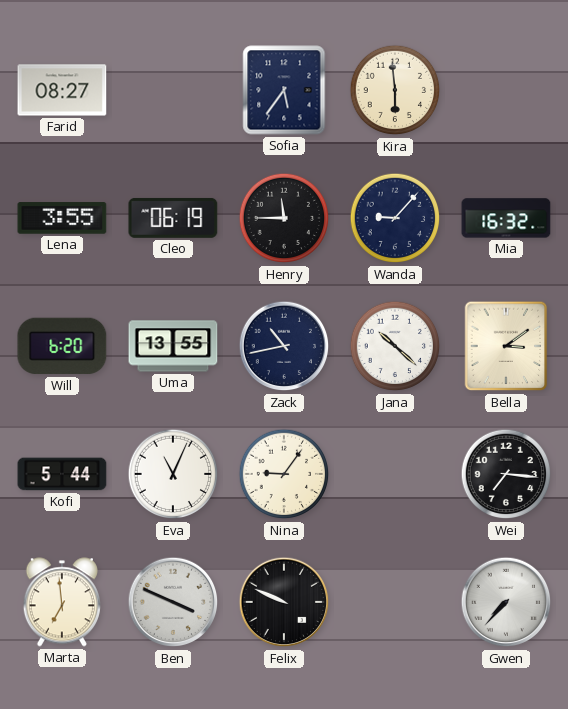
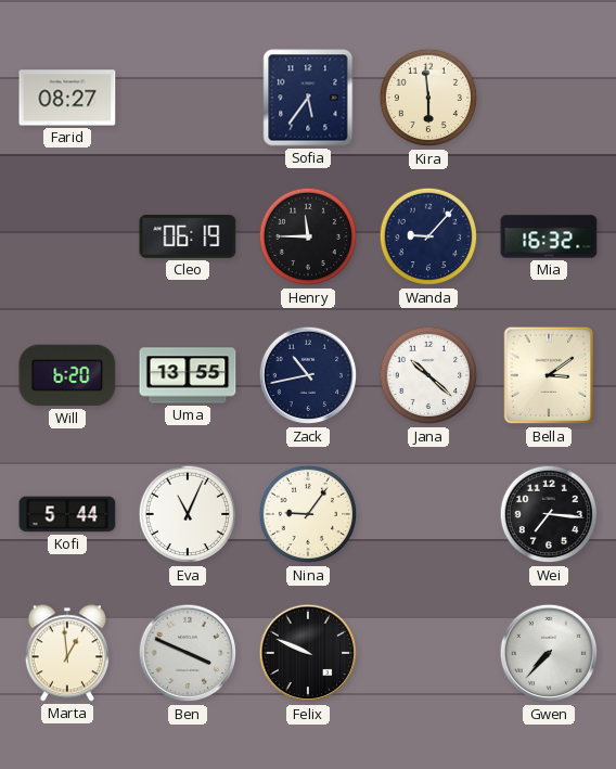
Lena: 3:55 -> none (62, 218)
Marta: 6:59 -> 12:59 (67, 653)
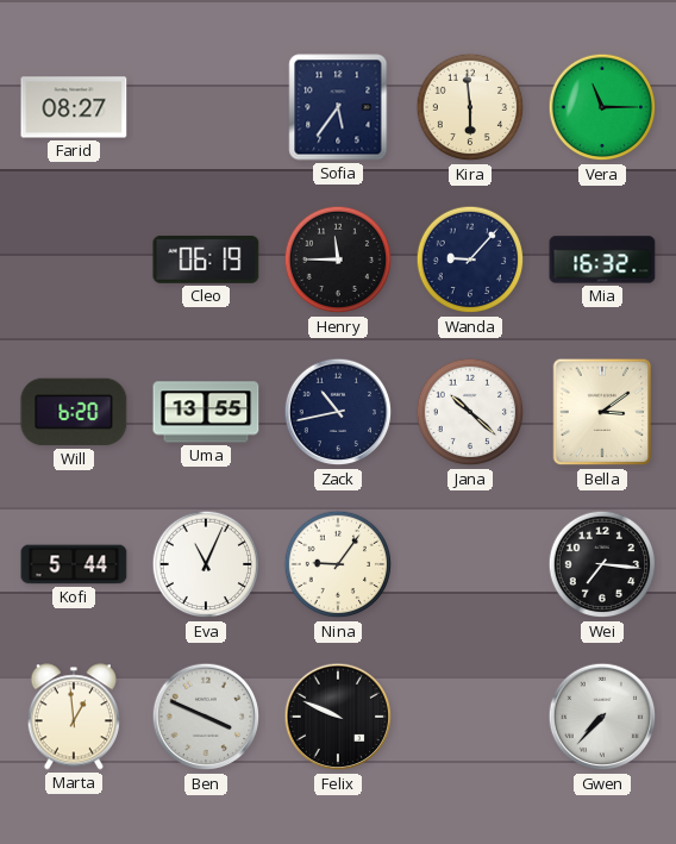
Vera: none -> 11:15 (602, 107)
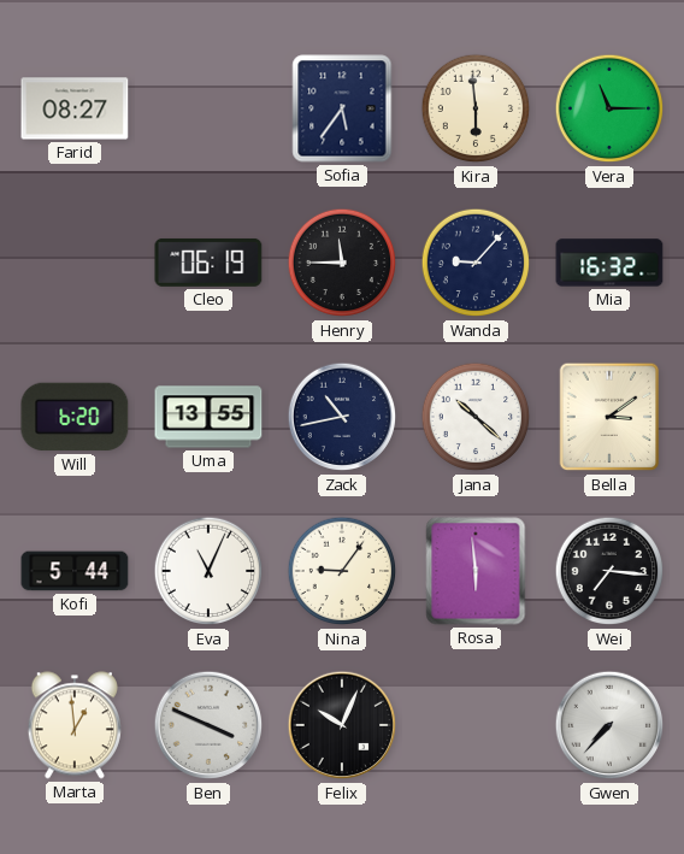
Rosa: none -> 5:59 (476, 571)
Felix: 9:49 -> 10:04 (342, 725)
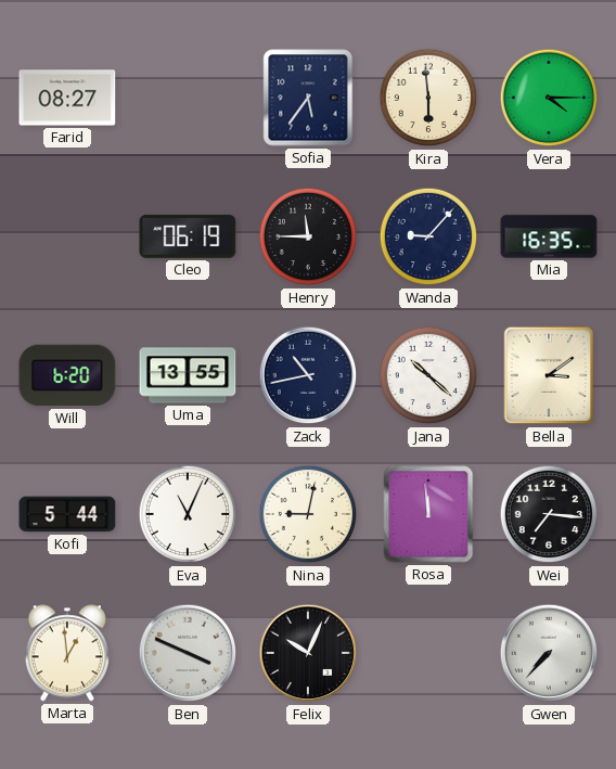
Vera: 11:15 -> 4:15 (549, 98)
Mia: 16:32 -> 16:35 (549, 236)
Nina: 9:06 -> 9:02 (308, 514)
Rosa: 5:59 -> 11:59 (428, 514)
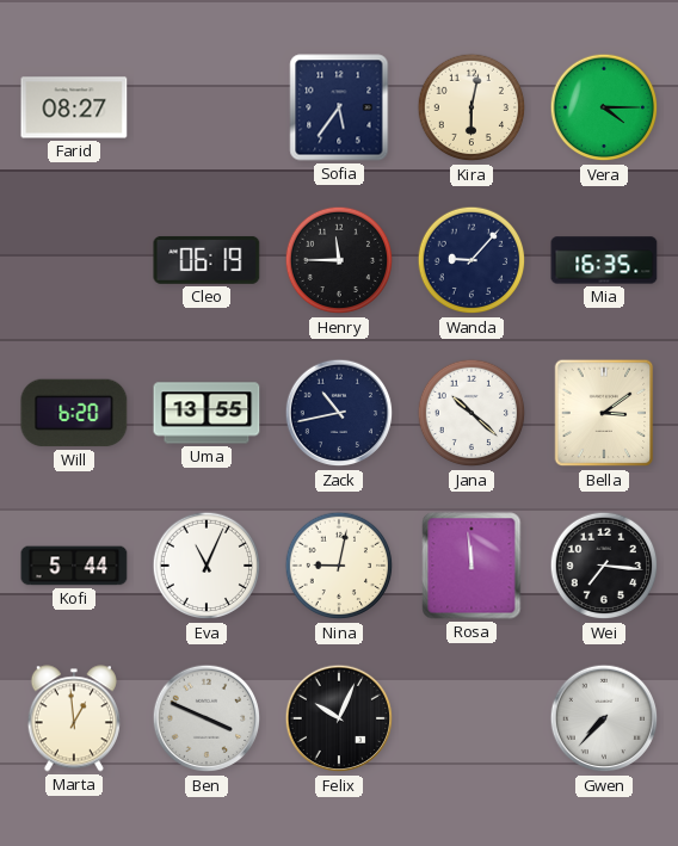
Kira: 5:59 -> 6:02 (471, 107)
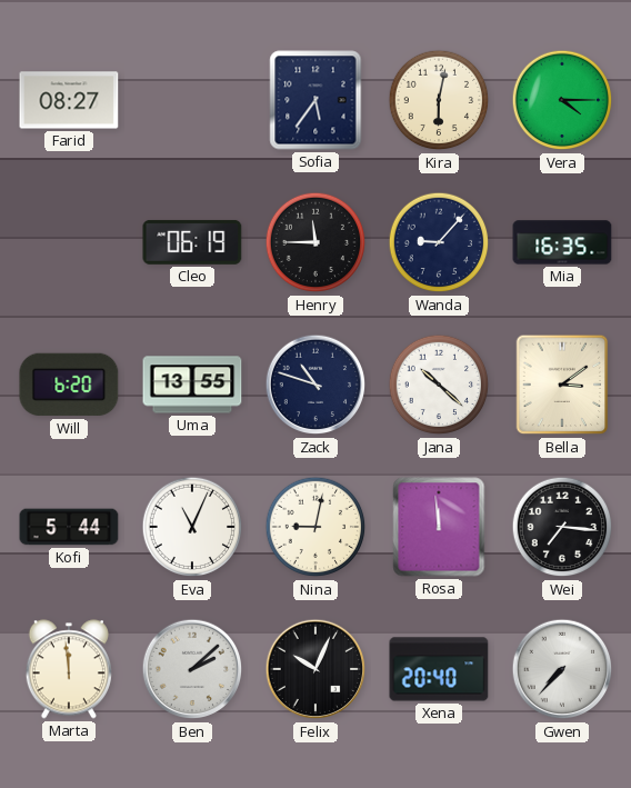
Zack: 10:43 -> 10:48 (315, 385)
Marta: 12:59 -> 11:59 (69, 669)
Ben: 3:49 -> 2:08 (192, 669)
Xena: none -> 20:40 (439, 669)
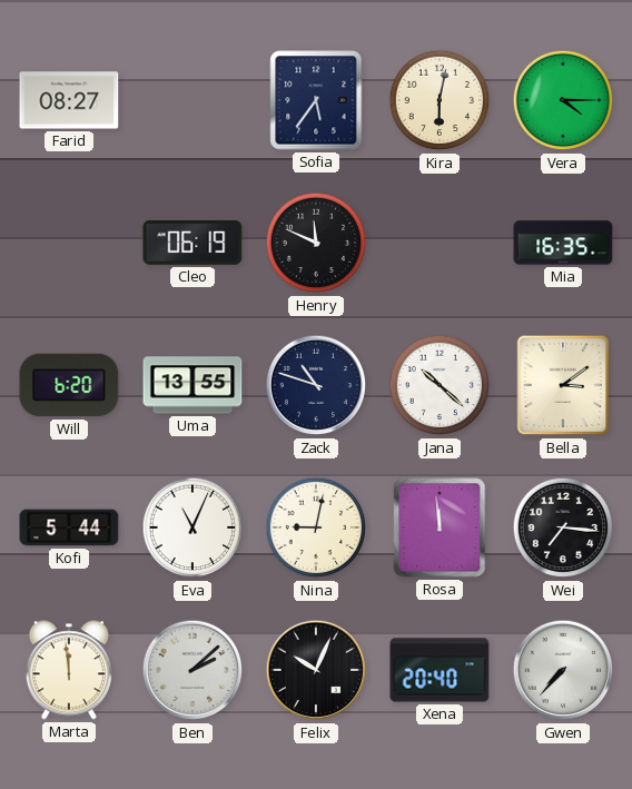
Henry: 11:45 -> 11:49 (316, 243)
Wanda: 9:07 -> none (439, 242)
